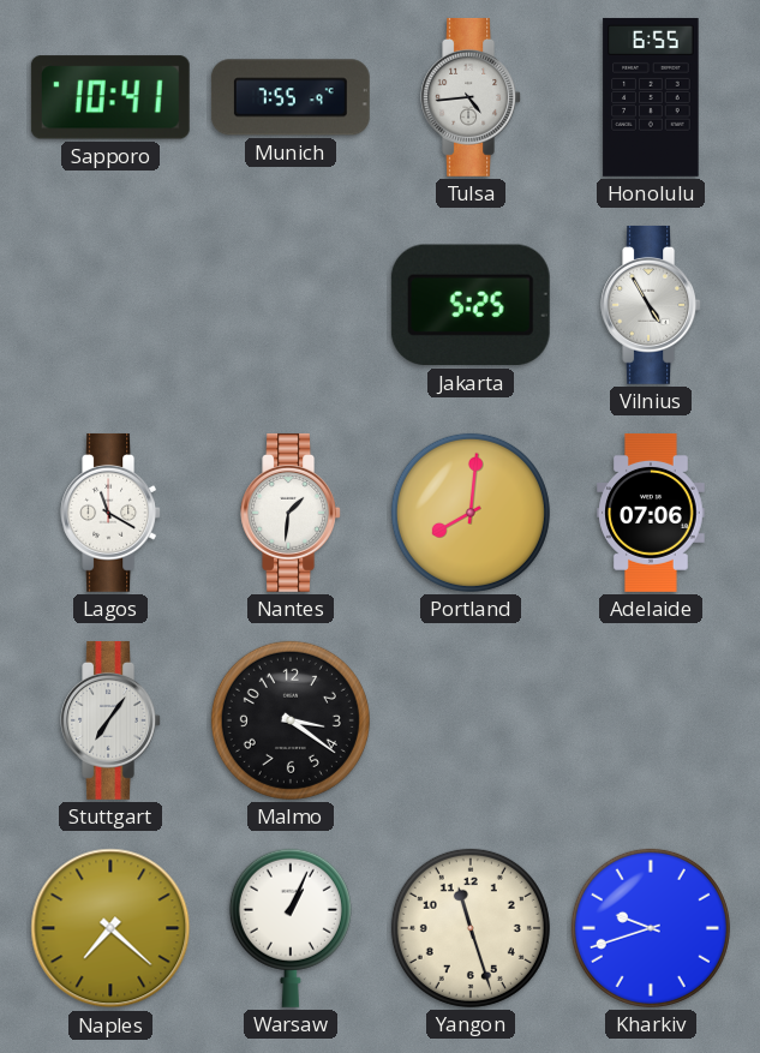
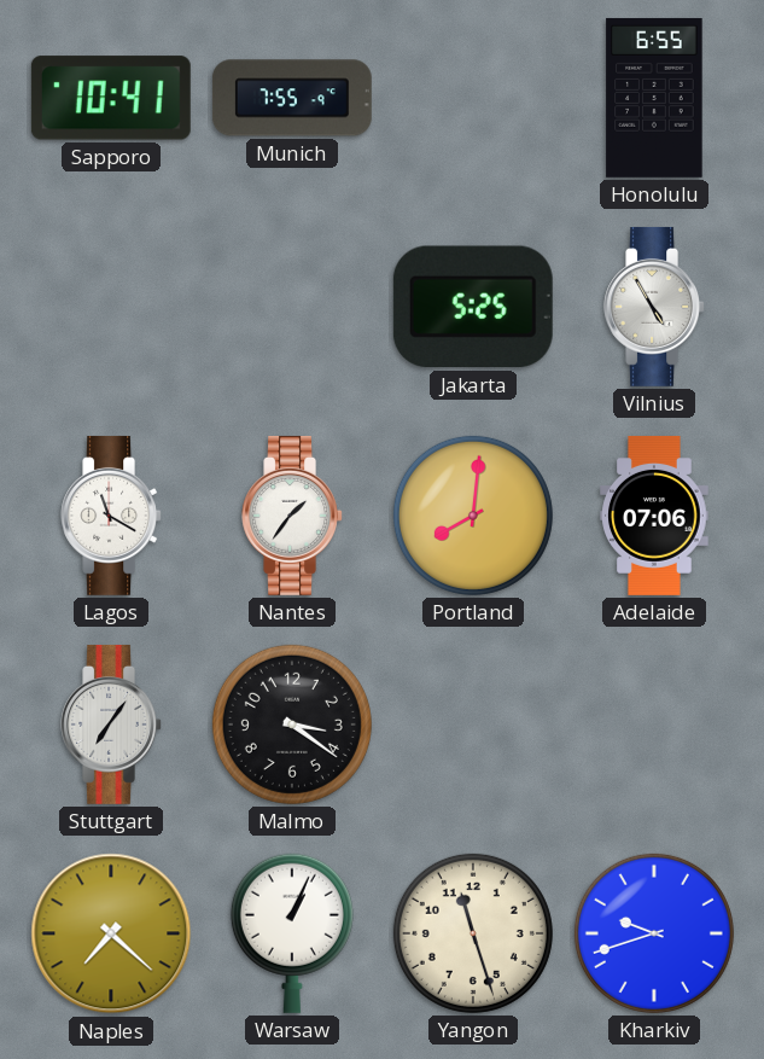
Tulsa: 4:44 -> none (471, 97)
Nantes: 1:31 -> 1:36 (292, 516)
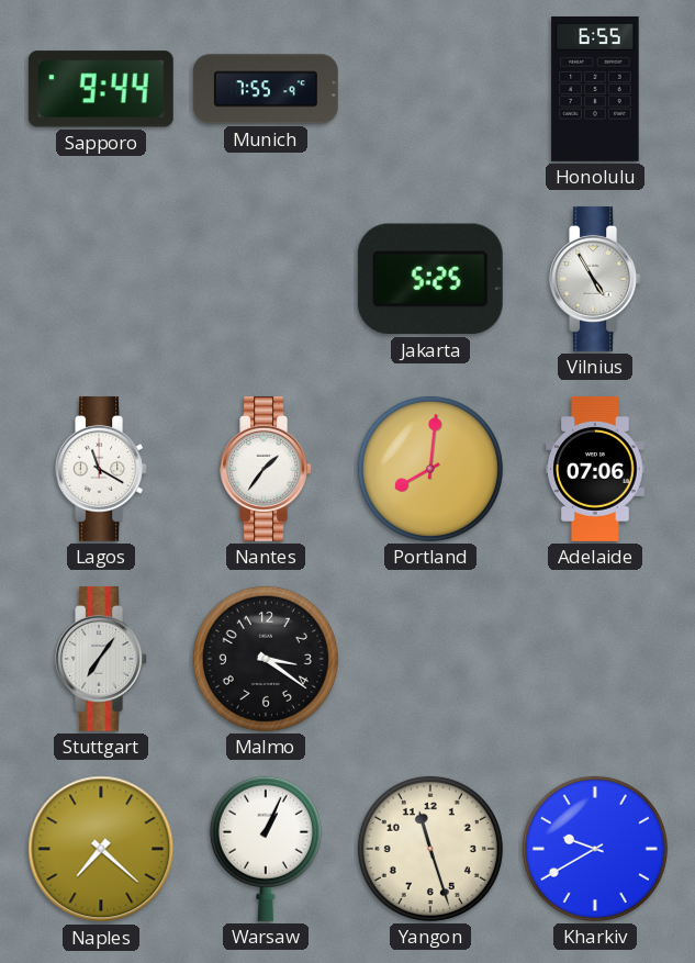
Sapporo: 10:41 -> 9:44 (101, 89)
Kharkiv: 9:42 -> 9:40 (595, 849)
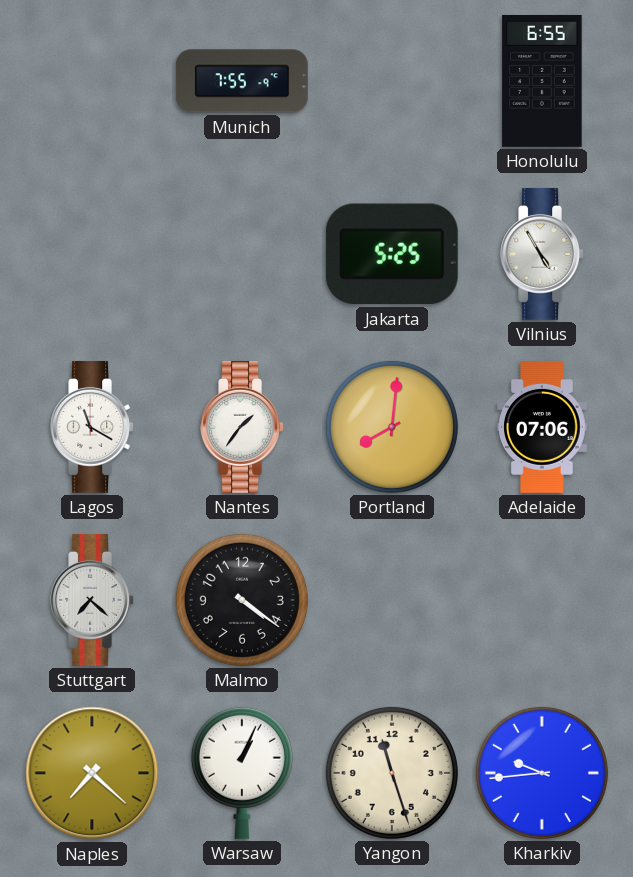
Sapporo: 9:44 -> none (101, 89)
Stuttgart: 7:06 -> 7:22 (92, 600)
Malmo: 3:21 -> 4:21 (242, 600)
Kharkiv: 9:40 -> 9:44 (542, 773)
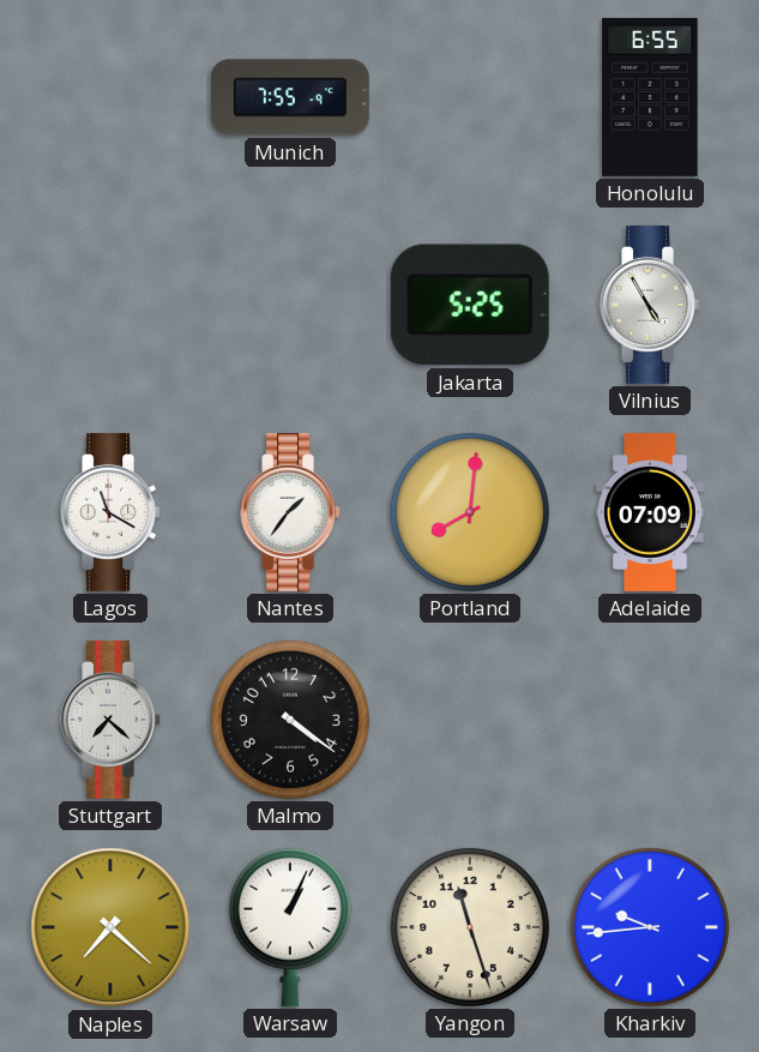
Adelaide: 07:06 -> 07:09 (650, 512)
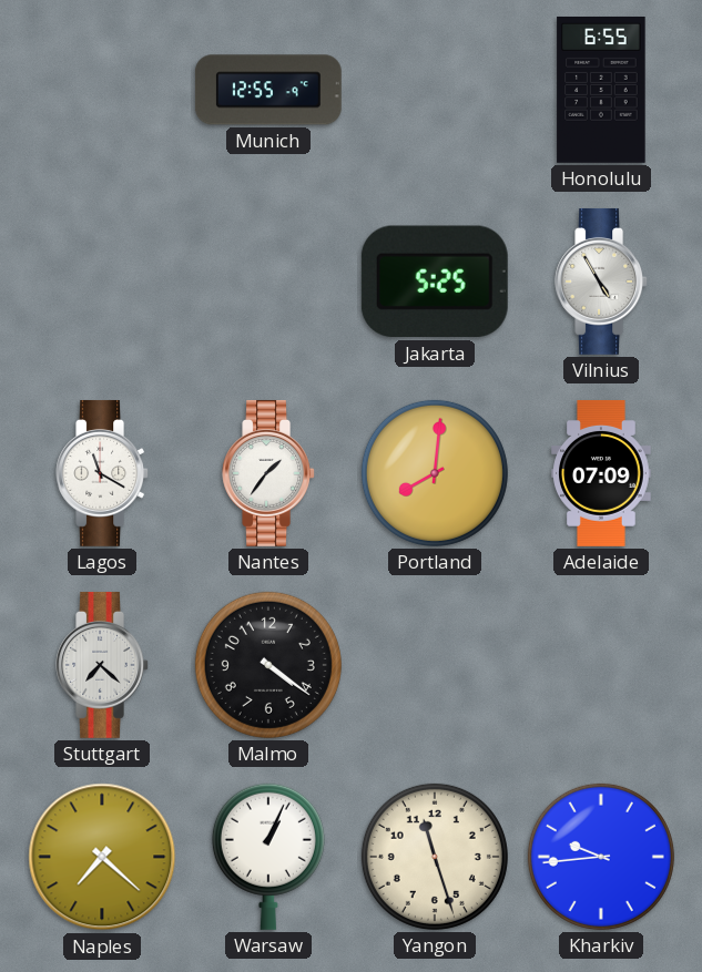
Munich: 7:55 -> 12:55 (268, 90)
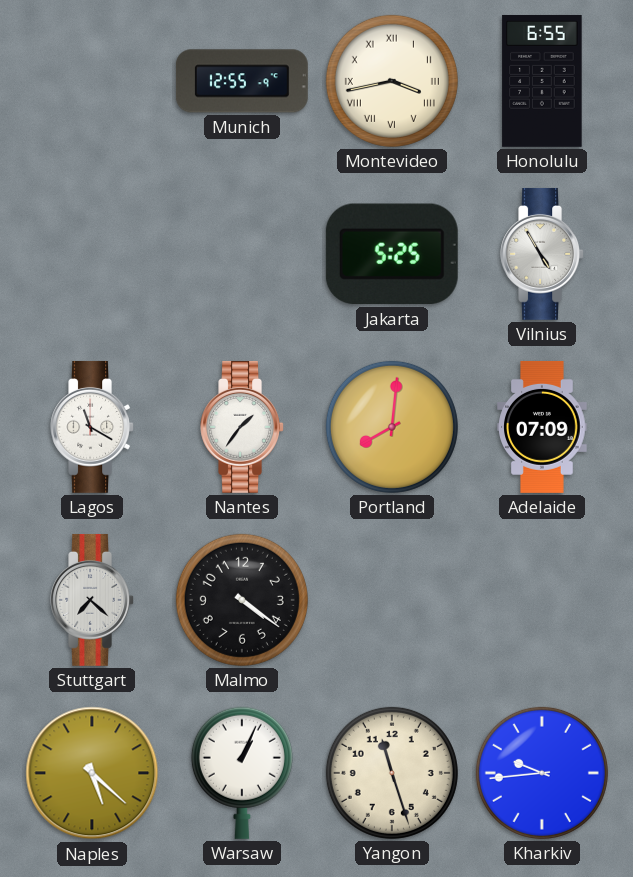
Montevideo: none -> 3:43 (392, 81)
Naples: 7:22 -> 5:22 (92, 773)
